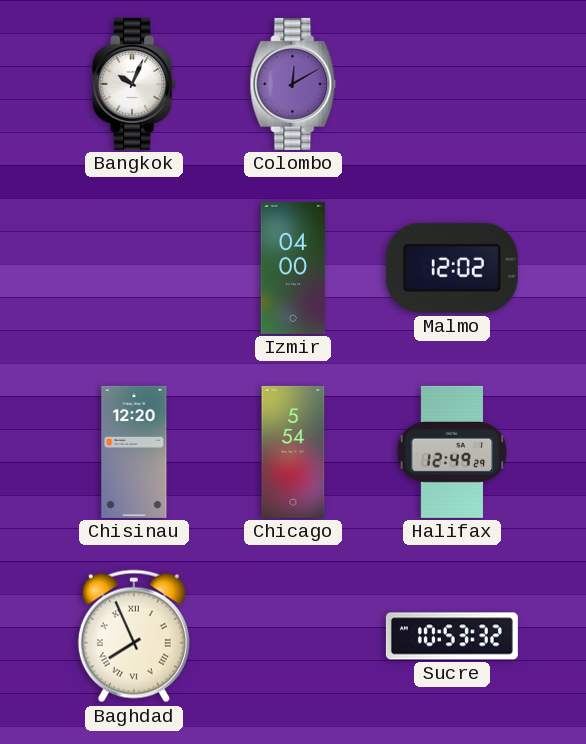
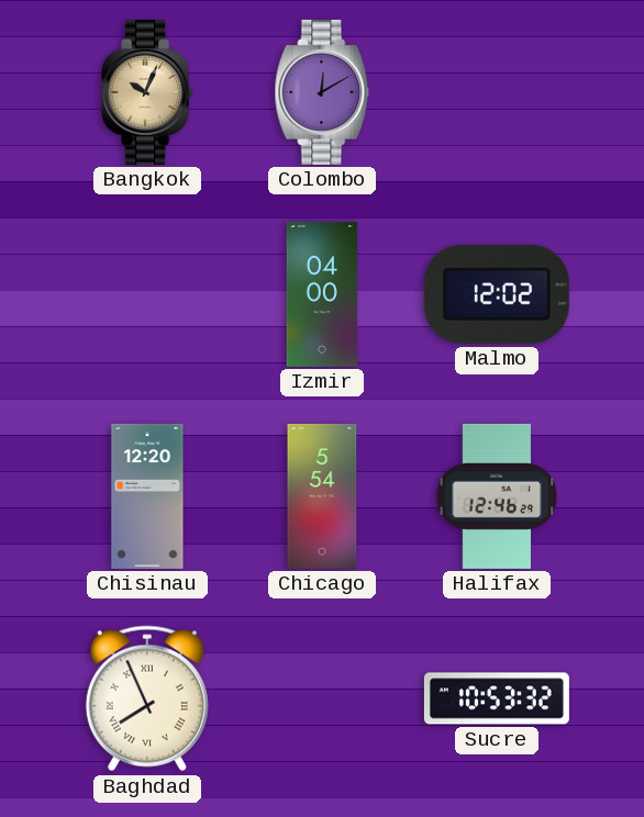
Bangkok dial: white -> champagne (148, 92)
Halifax: 12:49 -> 12:46 (497, 496)
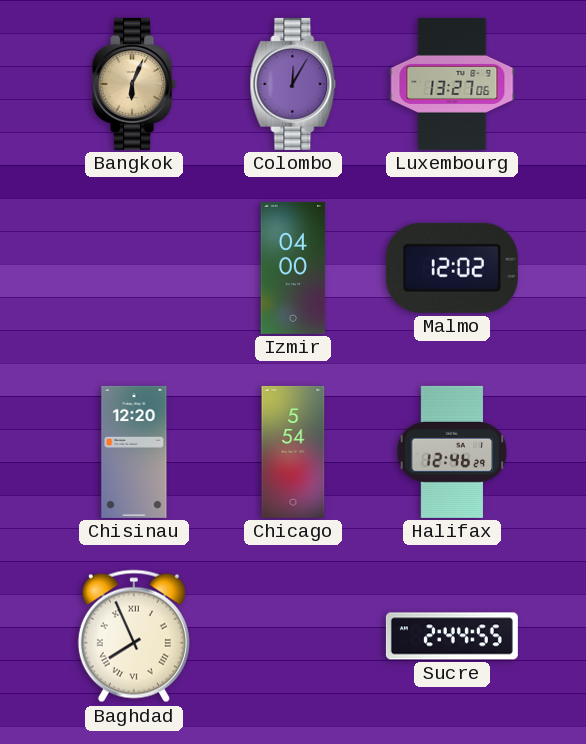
Bangkok: 10:04 -> 6:04 (135, 84)
Colombo: 12:10 -> 12:05 (293, 84)
Luxembourg: none -> 13:27 (452, 84)
Sucre: 10:53 -> 2:44 (452, 636)
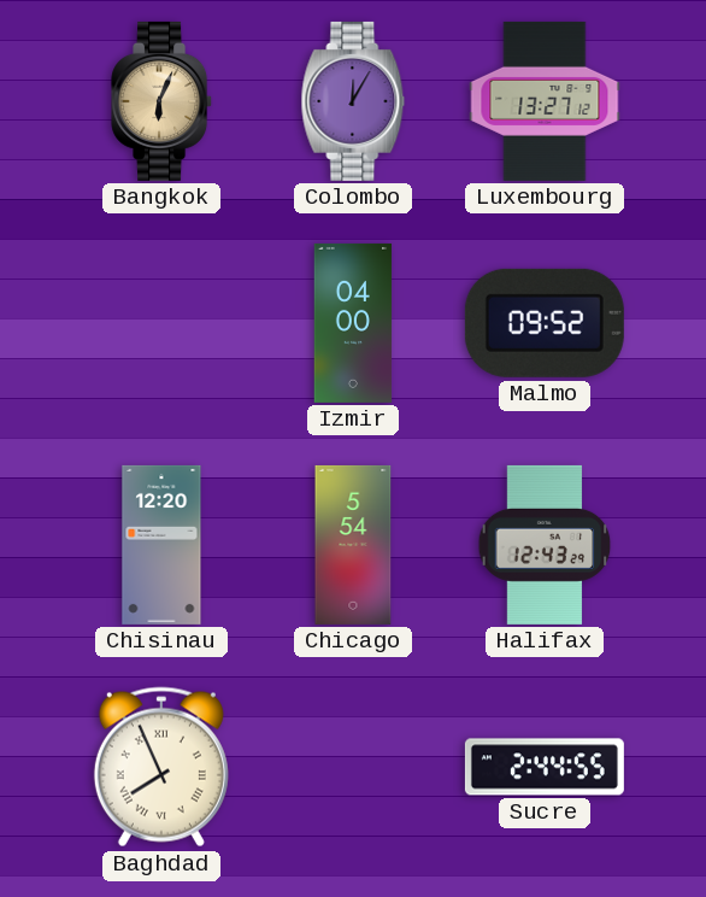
Luxembourg: 13:27:06 -> 13:27:12 (545, 101)
Malmo: 12:02 -> 09:52 (545, 323)
Halifax: 12:46 -> 12:43 (545, 545)
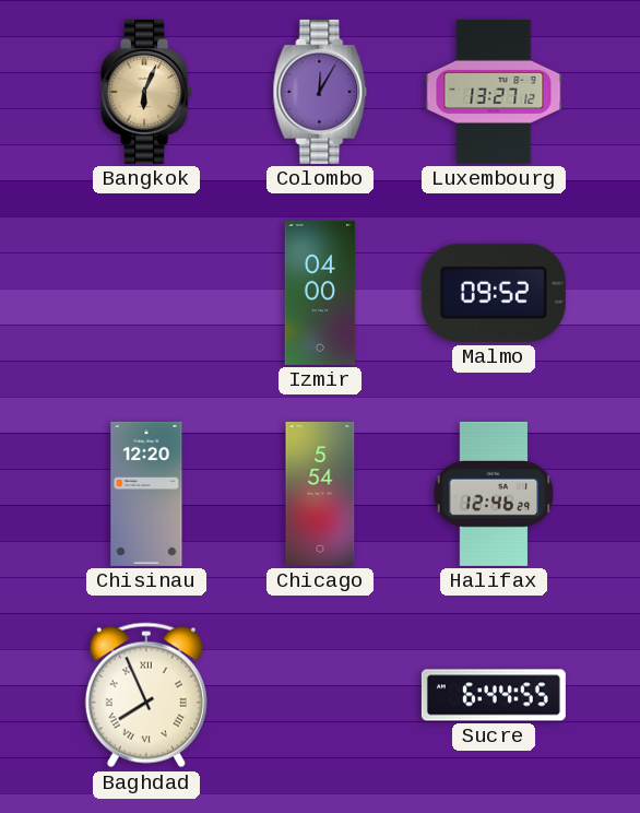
Halifax: 12:43 -> 12:46 (494, 494)
Sucre: 2:44 -> 6:44 (494, 695)
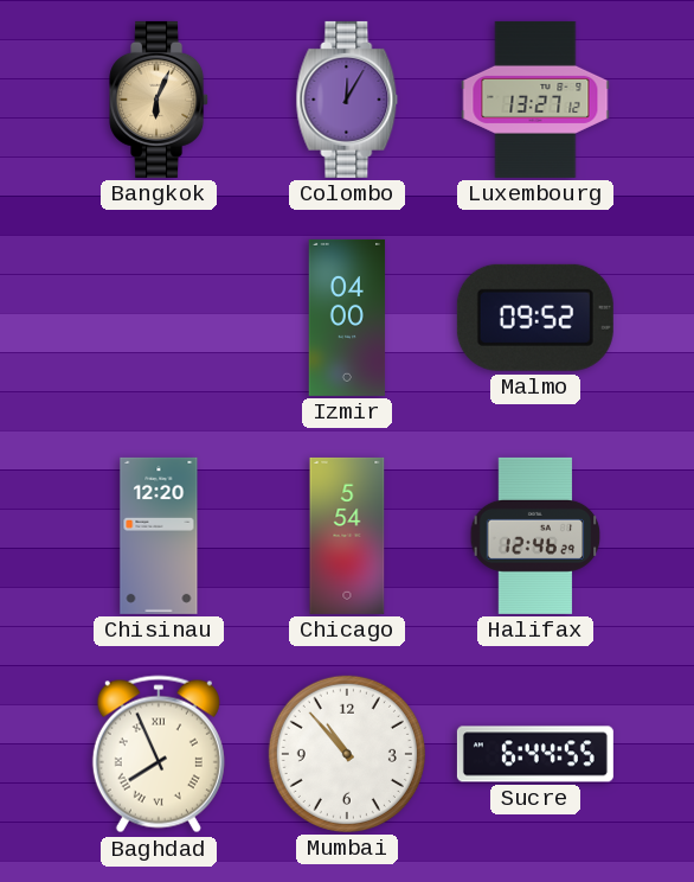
Mumbai: none -> 10:53 (347, 754)
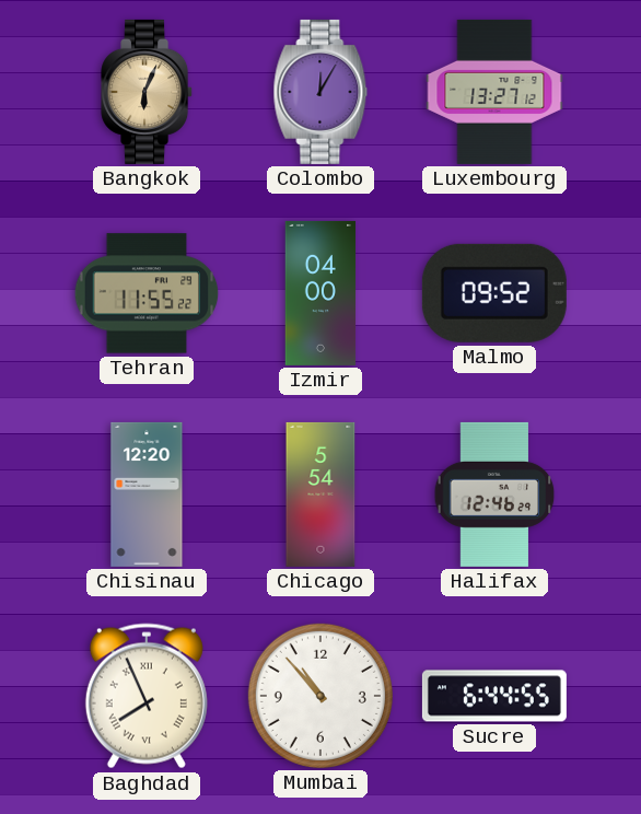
Tehran: none -> 11:55 (147, 293)
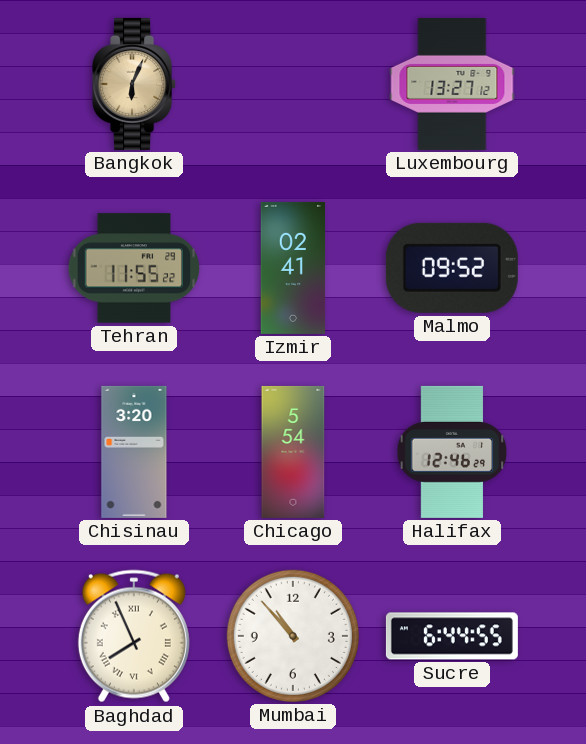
Colombo: 12:05 -> none (320, 92)
Izmir: 04:00 -> 02:41 (293, 268)
Chisinau: 12:20 -> 3:20 (134, 452)
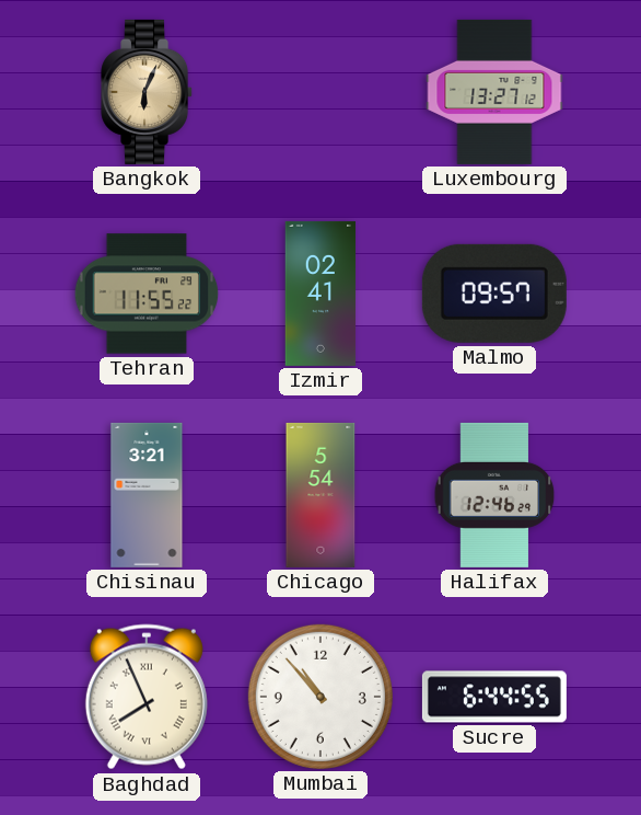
Malmo: 09:52 -> 09:57 (494, 294)
Chisinau: 3:20 -> 3:21 (147, 495)
